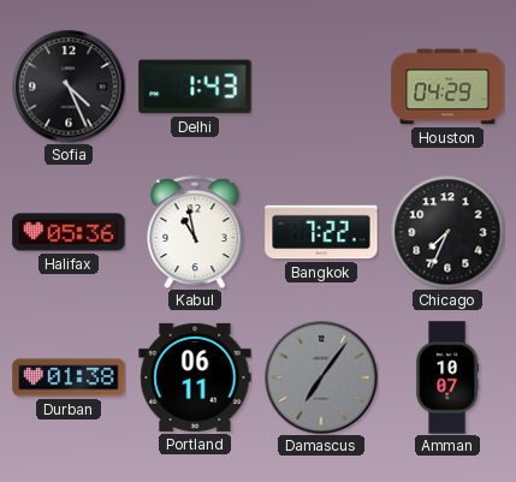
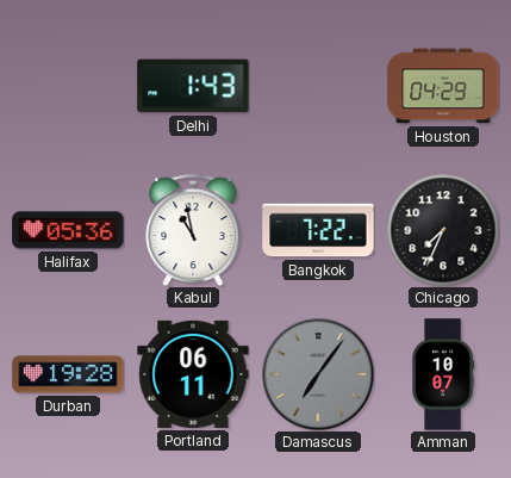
Sofia: 4:26 -> none (69, 87)
Durban: 01:38 -> 19:28 (68, 374)
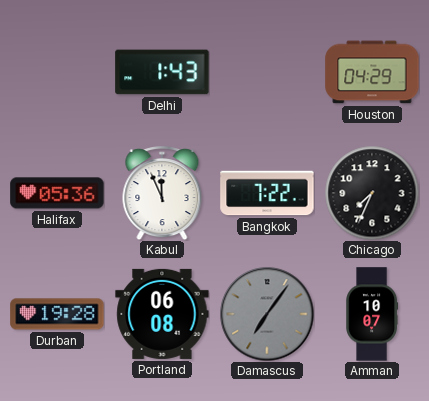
Kabul: 10:58 -> 11:56 (162, 193)
Portland: 06:11 -> 06:08 (162, 314)
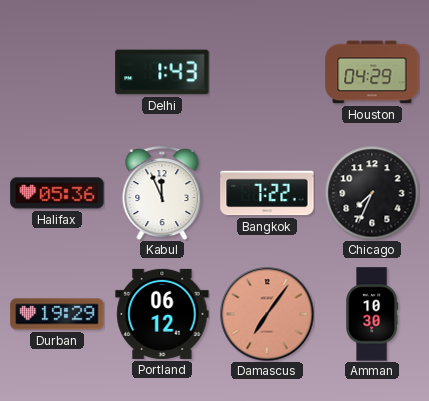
Durban: 19:28 -> 19:29 (57, 314)
Portland: 06:08 -> 06:12 (162, 314)
Damascus dial: grey -> salmon (267, 314)
Amman: 10:07 -> 10:30 (372, 314)
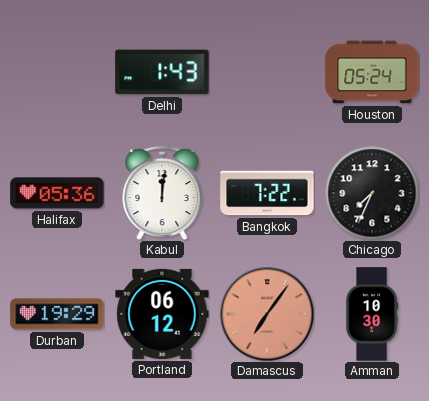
Houston: 04:29 -> 05:24 (372, 72)
Kabul: 11:56 -> 12:01 (162, 193)
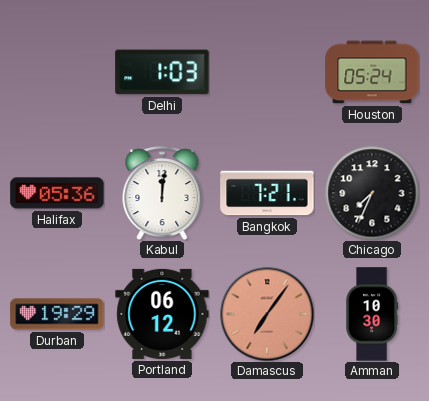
Delhi: 1:43 -> 1:03 (162, 72)
Bangkok: 7:22 -> 7:21 (267, 193)
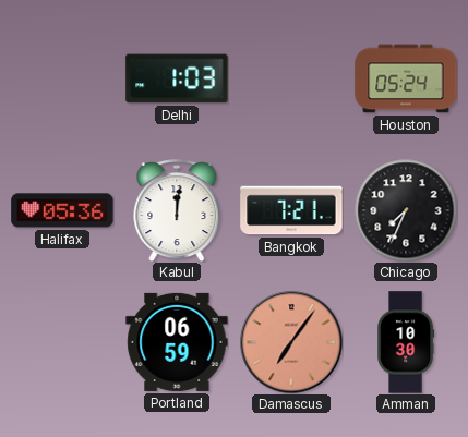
Durban: 19:29 -> none (57, 314)
Portland: 06:12 -> 06:59 (177, 342)
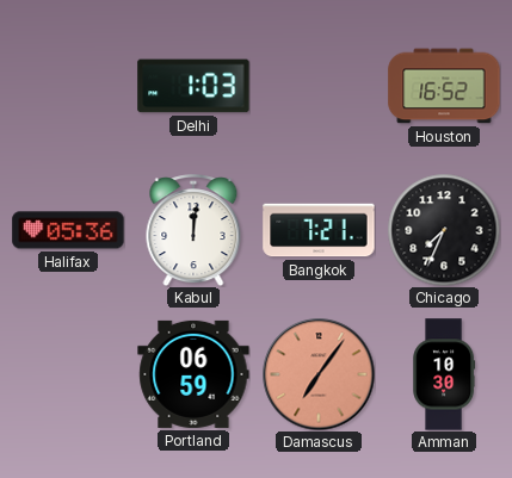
Houston: 05:24 -> 16:52 (444, 86)
